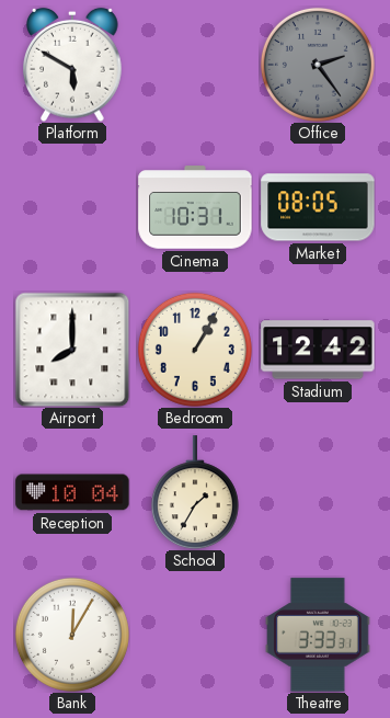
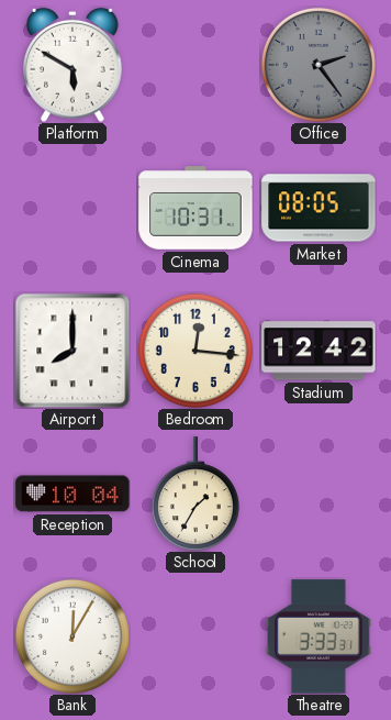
Bedroom: 1:05 -> 12:16 (195, 351)
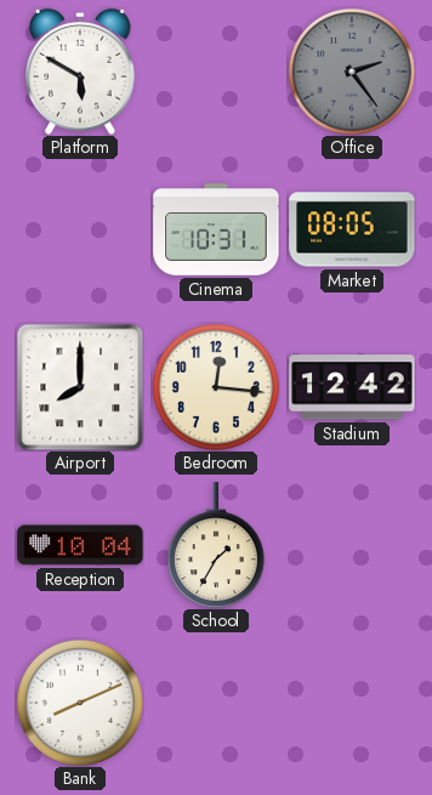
Bank: 12:05 -> 8:11 (80, 703)
Theatre: 3:33 -> none (319, 636)
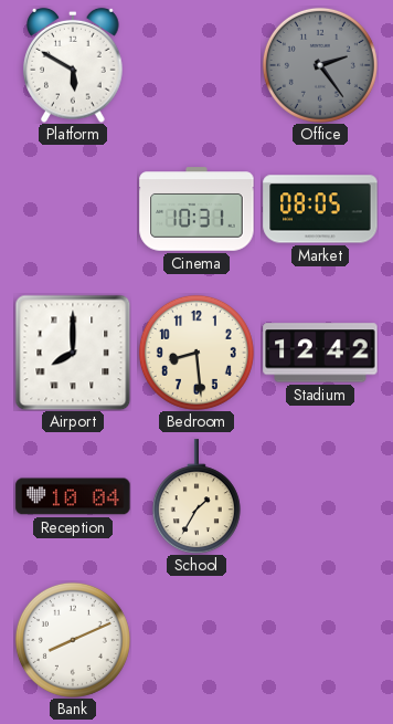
Bedroom: 12:16 -> 8:29 (197, 353)
